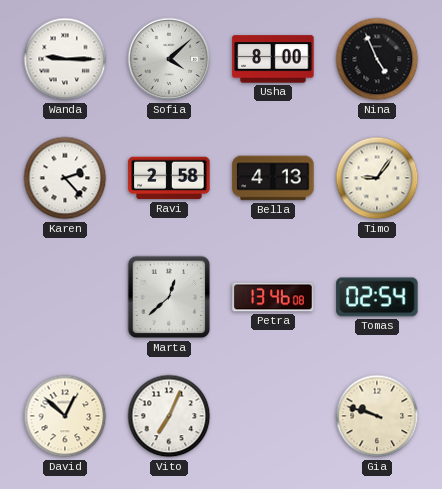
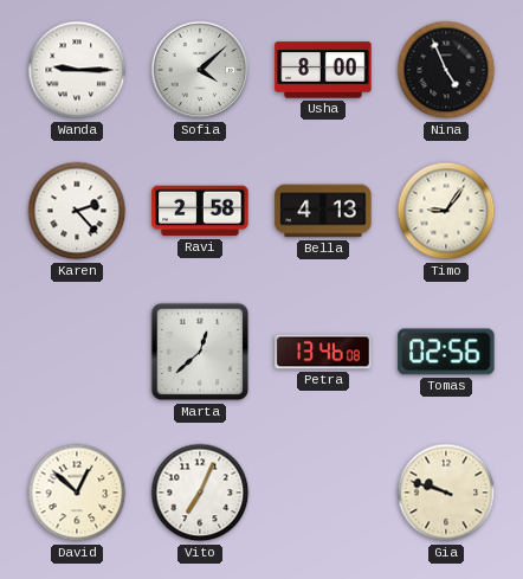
Tomas: 02:54 -> 02:56 (446, 352)
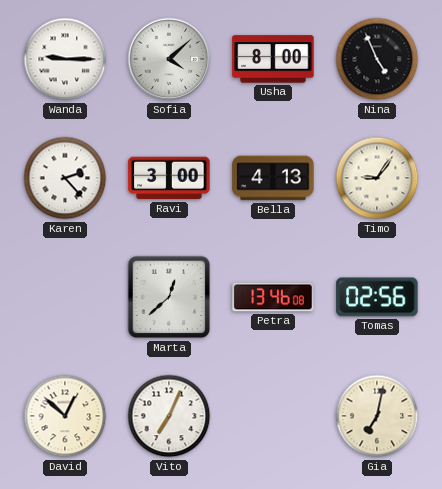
Ravi: 2:58 -> 3:00 (169, 178)
Gia: 9:48 -> 7:02 (377, 416)
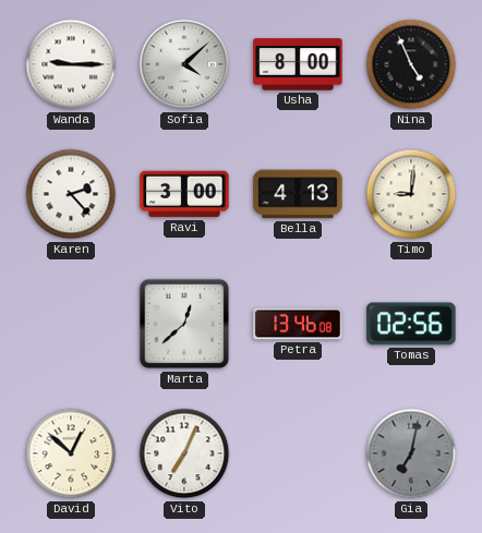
Timo: 9:06 -> 9:01 (411, 194)
Gia dial: cream -> grey (411, 453)
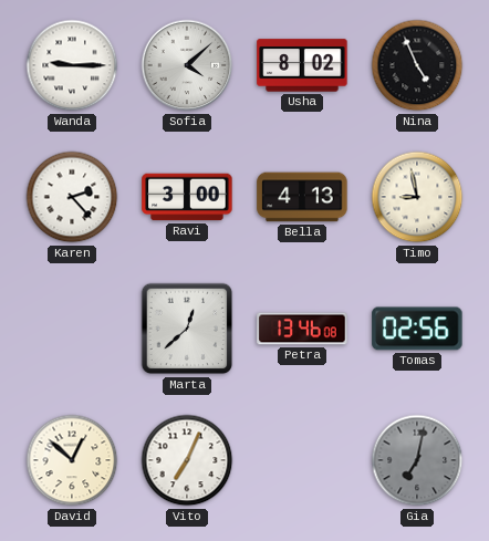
Usha: 8:00 -> 8:02 (302, 65)
Timo: 9:01 -> 8:58 (417, 197)
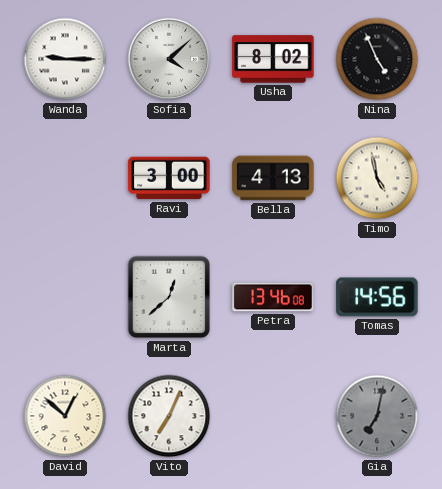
Karen: 2:23 -> none (72, 197)
Timo: 8:58 -> 4:58 (377, 178)
Tomas: 02:56 -> 14:56 (377, 297)
